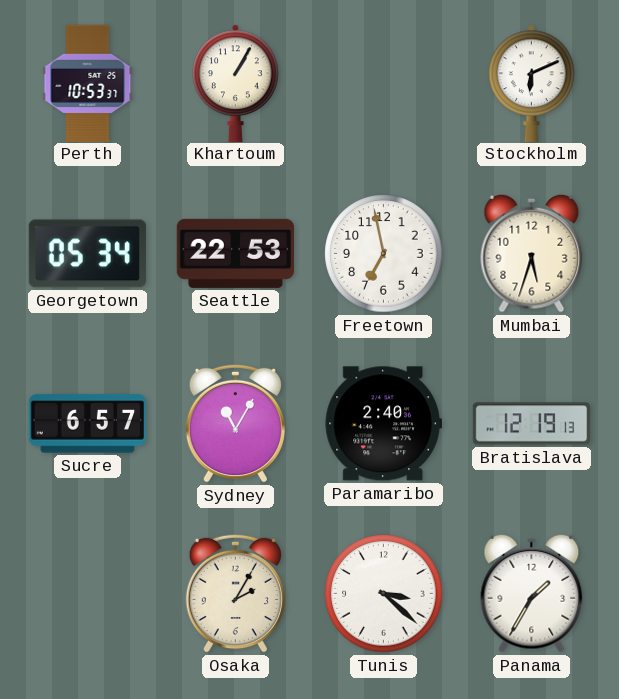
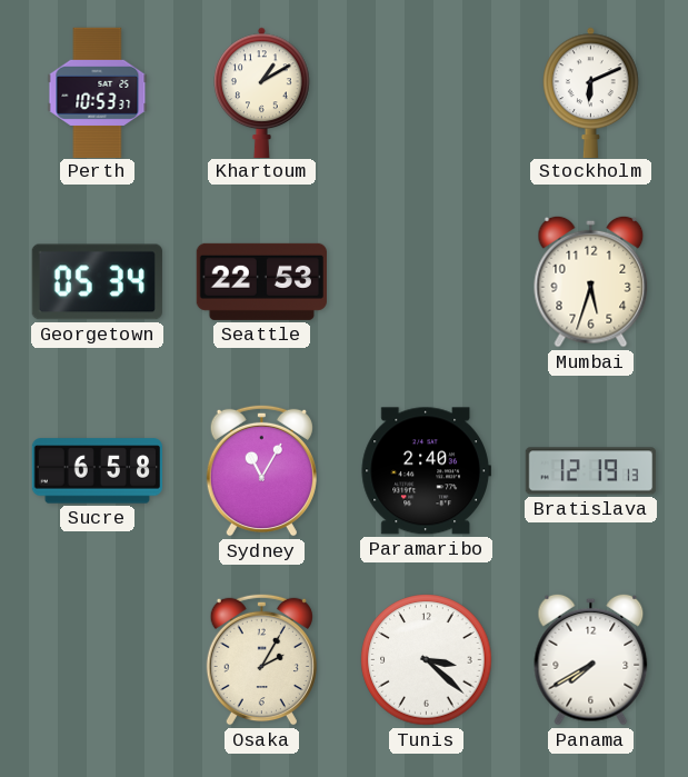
Khartoum: 1:05 -> 1:10 (262, 92)
Freetown: 6:58 -> none (384, 254)
Sucre: 6:57 -> 6:58 (97, 471)
Panama: 1:35 -> 7:40 (591, 659)
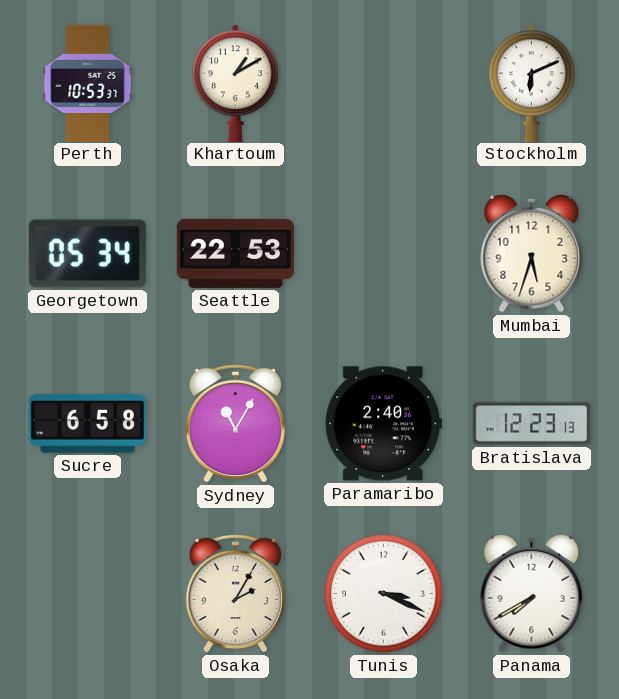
Bratislava: 12:19 -> 12:23 (532, 424)
Tunis: 3:22 -> 3:19 (384, 594)
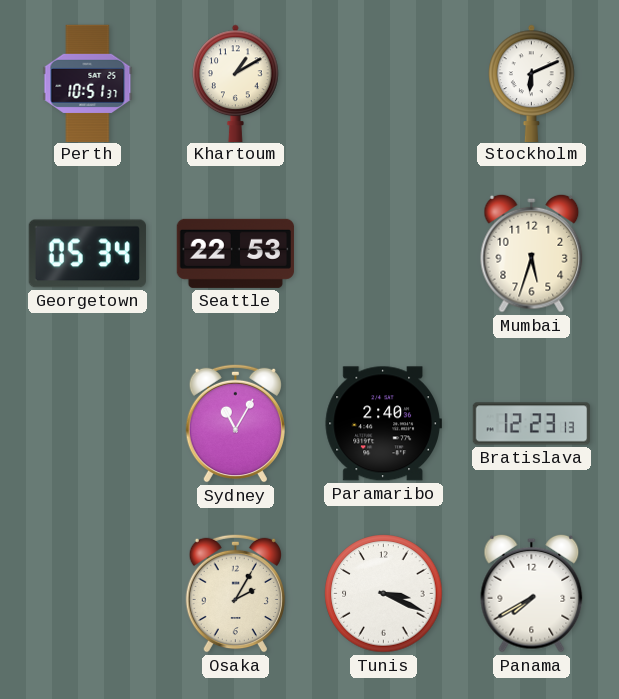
Perth: 10:53 -> 10:51 (88, 83)
Sucre: 6:58 -> none (87, 424)
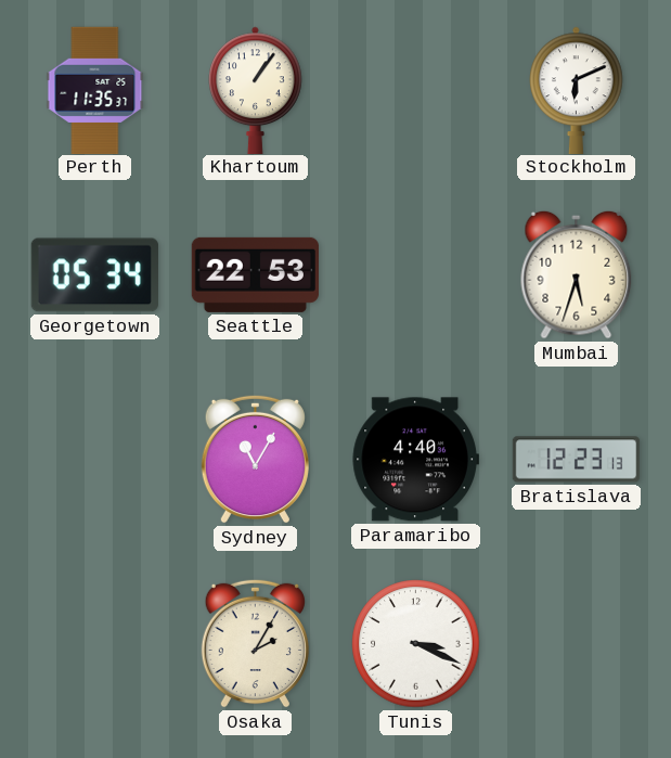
Perth: 10:51 -> 11:35 (95, 90)
Khartoum: 1:10 -> 1:06 (256, 90)
Paramaribo: 2:40 -> 4:40 (415, 460)
Panama: 7:40 -> none (532, 593)
